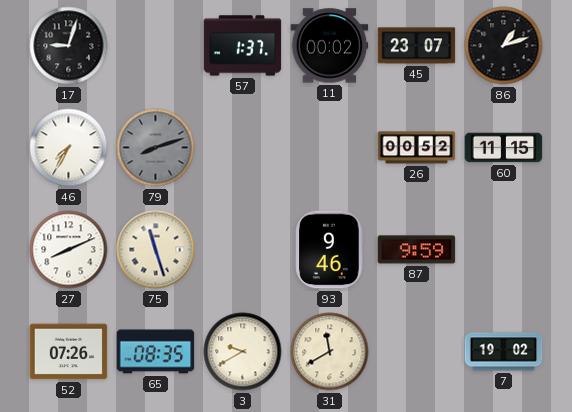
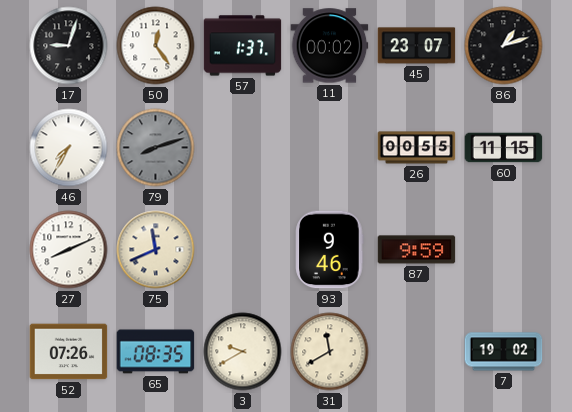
50: none -> 12:24 (156, 46)
26: 00:52 -> 00:55 (417, 148)
75: 11:27 -> 11:41 (156, 250)
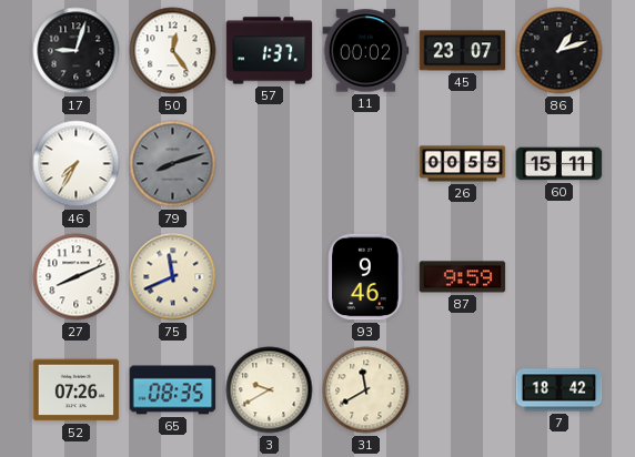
60: 11:15 -> 15:11 (560, 164)
7: 19:02 -> 18:42 (560, 390)
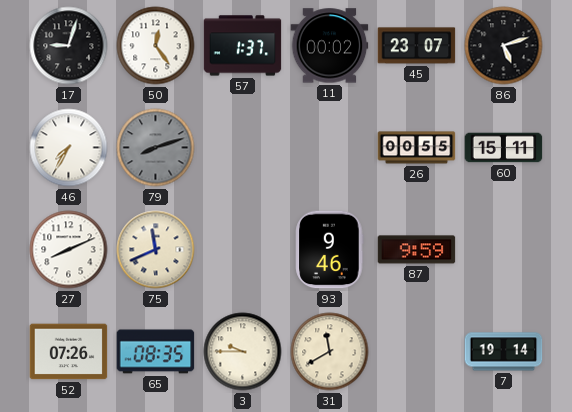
86: 1:12 -> 5:12 (504, 46)
3: 9:40 -> 9:45 (243, 352)
7: 18:42 -> 19:14 (504, 352)
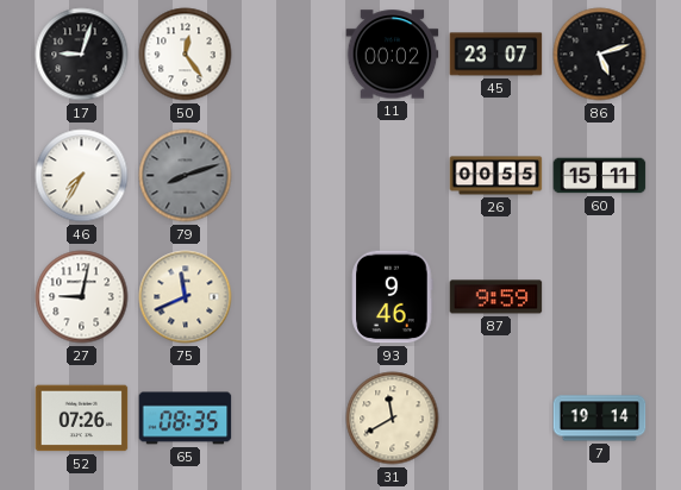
57: 1:37 -> none (243, 46)
27: 8:11 -> 9:02 (82, 297)
3: 9:45 -> none (243, 352)
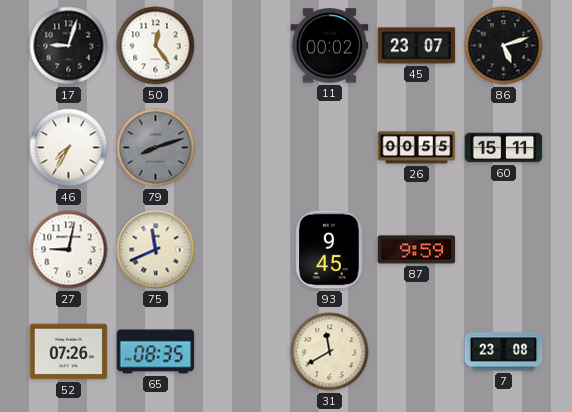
93: 9:46 -> 9:45 (330, 250)
7: 19:14 -> 23:08 (504, 352)
